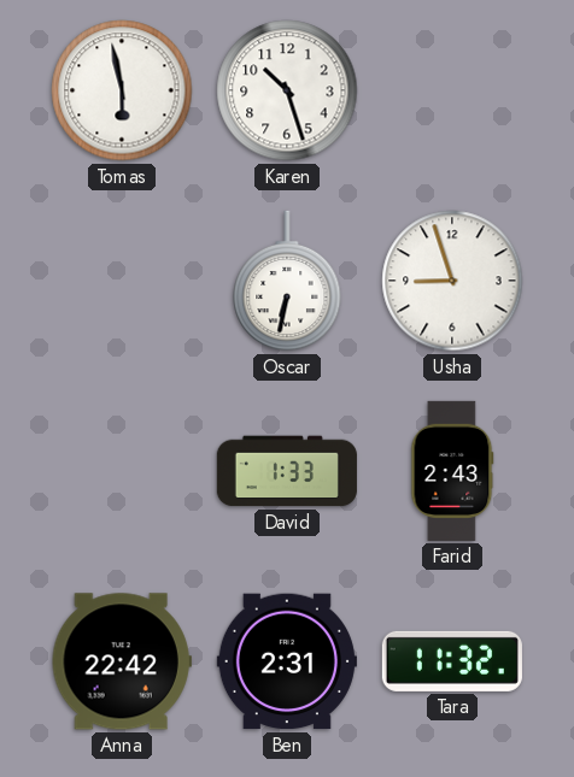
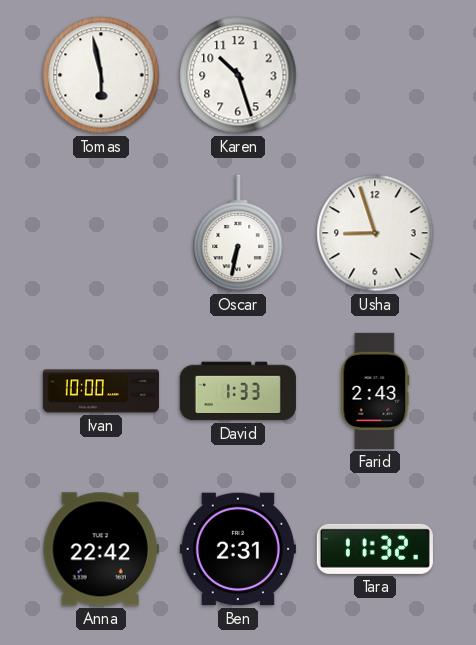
Ivan: none -> 10:00 (101, 391)
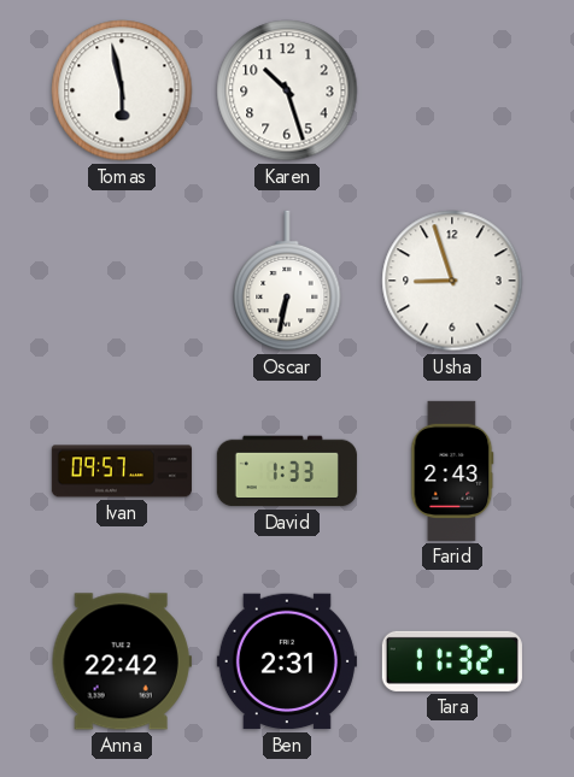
Ivan: 10:00 -> 09:57 (122, 471)
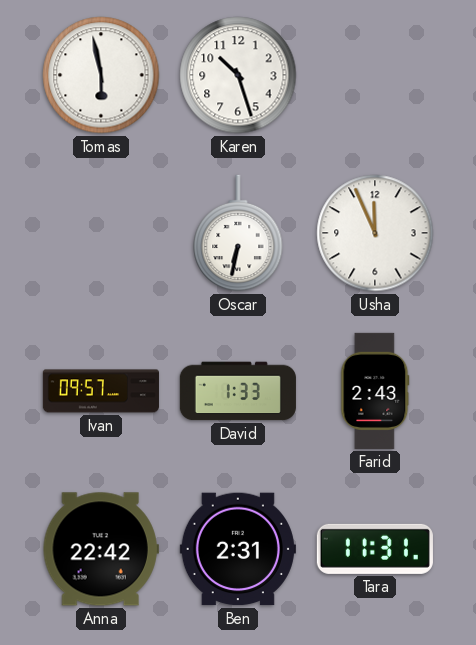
Usha: 8:57 -> 11:56 (375, 233)
Tara: 11:32 -> 11:31 (375, 549)
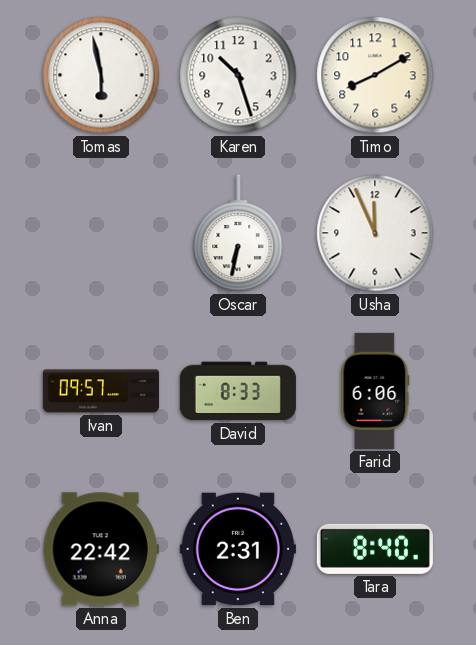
Timo: none -> 8:10 (375, 75)
David: 1:33 -> 8:33 (238, 391)
Farid: 2:43 -> 6:06 (375, 391)
Tara: 11:31 -> 8:40 (375, 549)
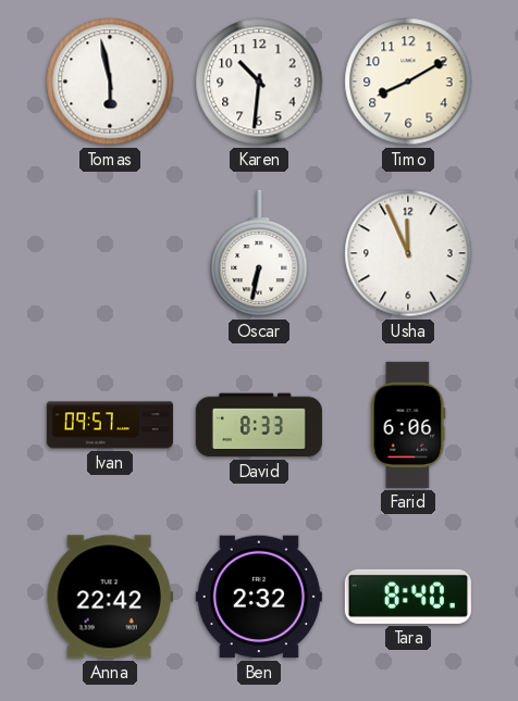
Karen: 10:27 -> 10:31 (259, 82)
Ben: 2:31 -> 2:32 (259, 597)
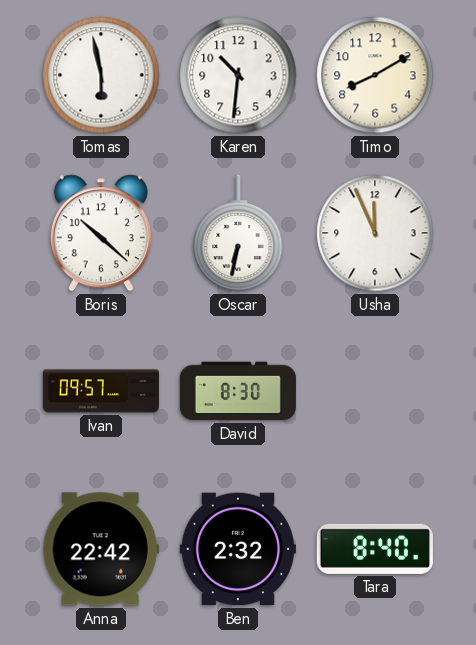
Boris: none -> 10:22 (101, 233)
David: 8:33 -> 8:30 (238, 391)
Farid: 6:06 -> none (408, 425)
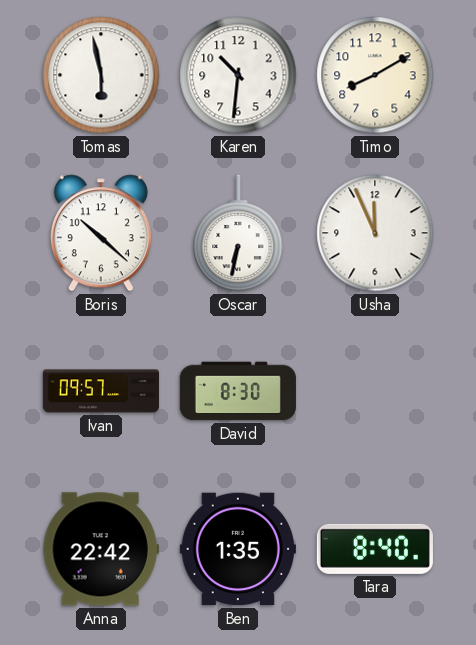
Ben: 2:32 -> 1:35 (238, 549)
